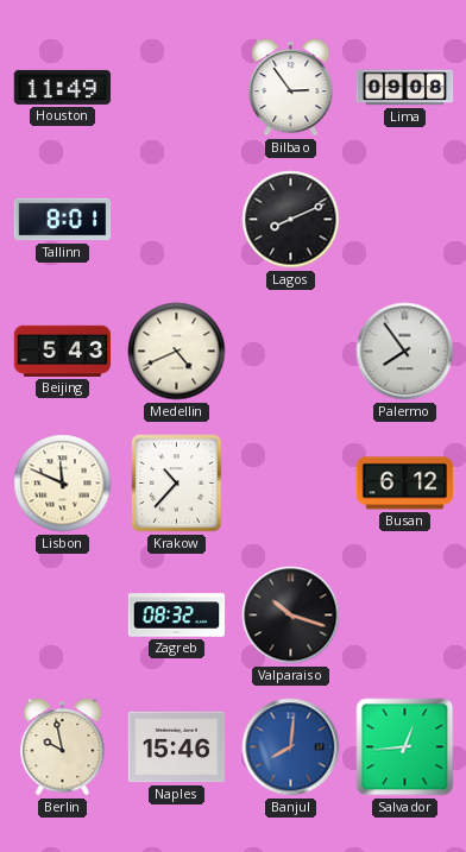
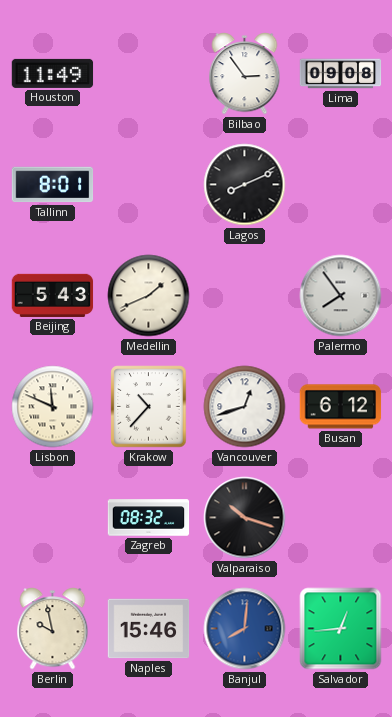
Medellin: 4:41 -> 1:41 (149, 296)
Vancouver: none -> 12:42 (245, 407)
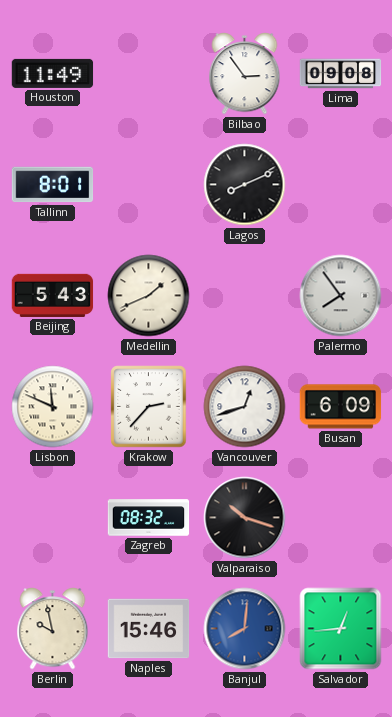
Krakow: 10:37 -> 2:37 (149, 407)
Busan: 6:12 -> 6:09 (341, 407)
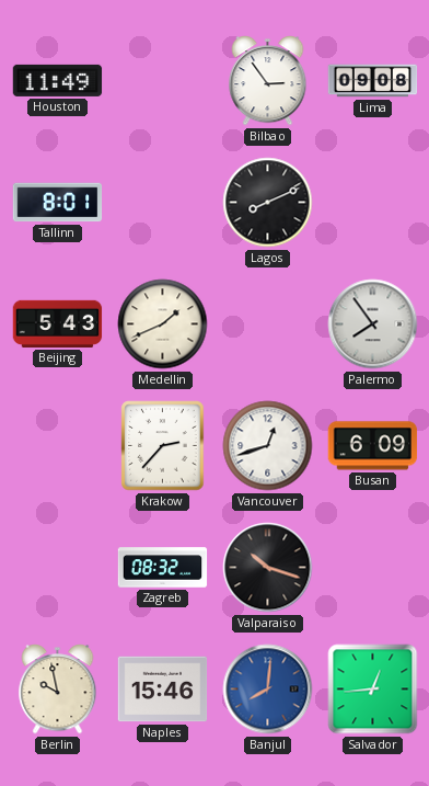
Lisbon: 11:49 -> none (53, 407)
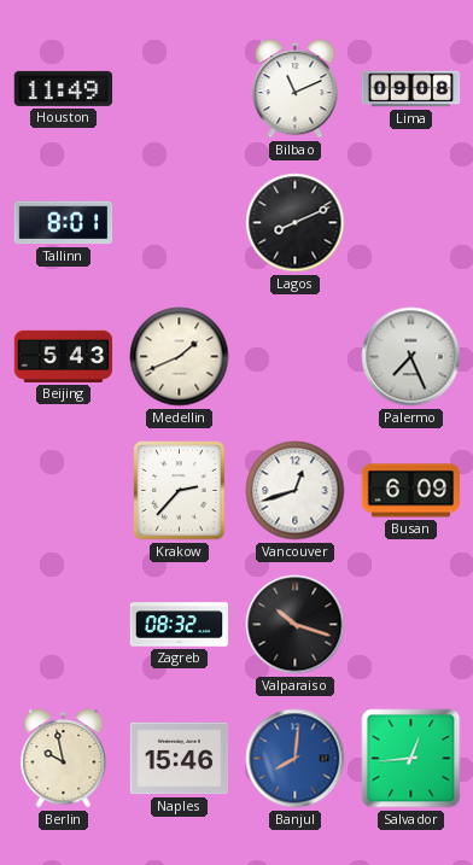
Bilbao: 2:54 -> 11:11 (296, 89)
Palermo: 7:54 -> 7:26 (411, 357)
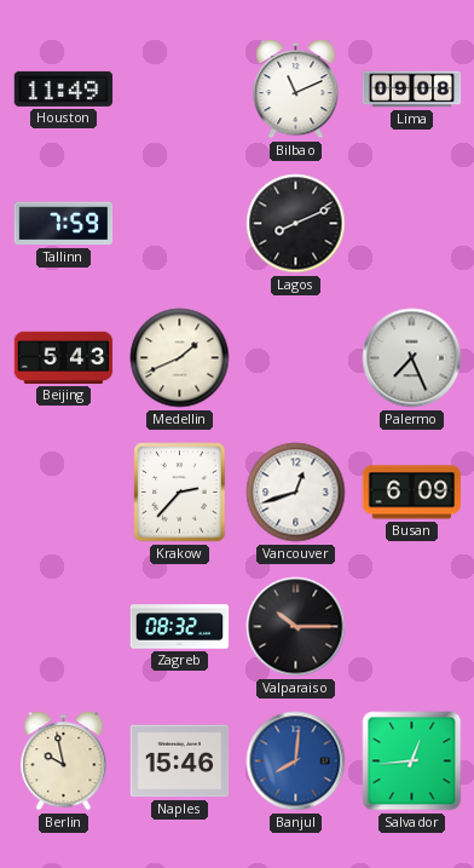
Tallinn: 8:01 -> 7:59 (64, 224)
Valparaiso: 10:18 -> 10:15 (296, 627)
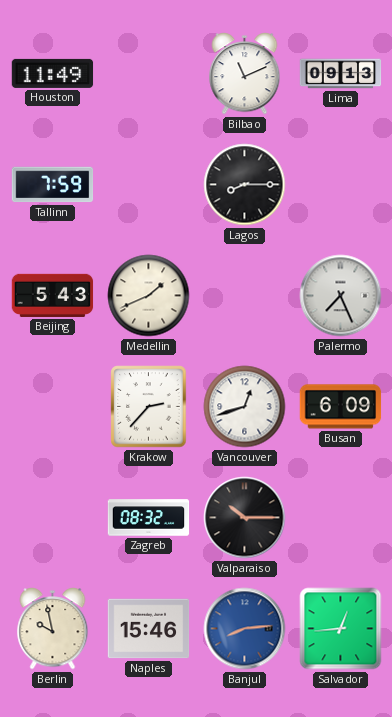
Lima: 09:08 -> 09:13 (341, 74)
Lagos: 8:11 -> 8:15 (245, 185)
Banjul: 8:01 -> 8:14 (245, 629)
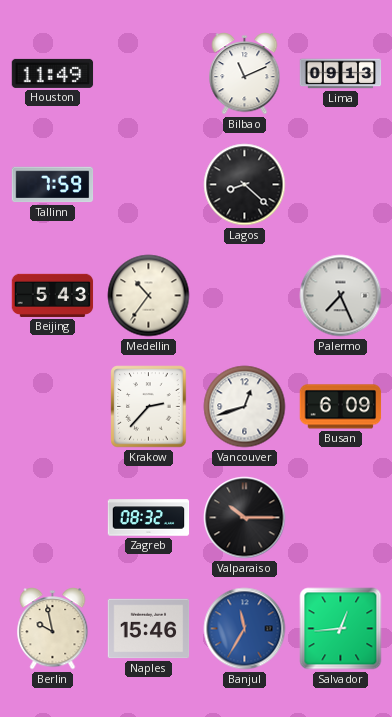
Lagos: 8:15 -> 8:22 (245, 185)
Medellin: 1:41 -> 10:36 (149, 296)
Banjul: 8:14 -> 11:35 (245, 629)
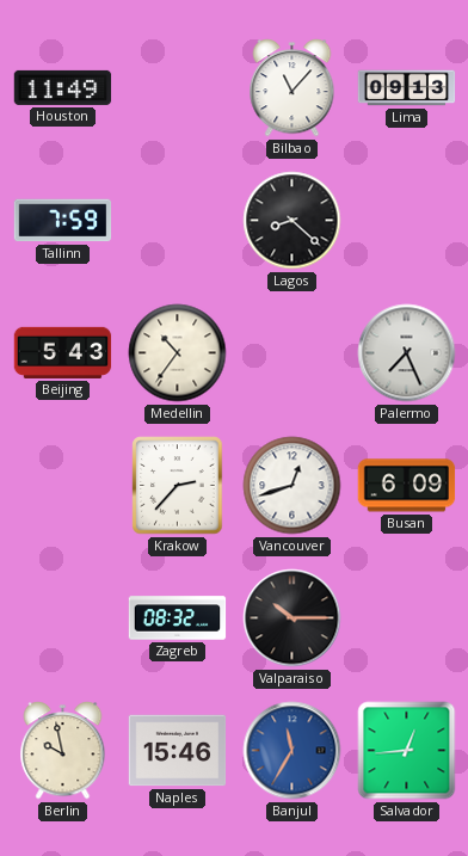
Bilbao: 11:11 -> 11:07 (292, 88)
